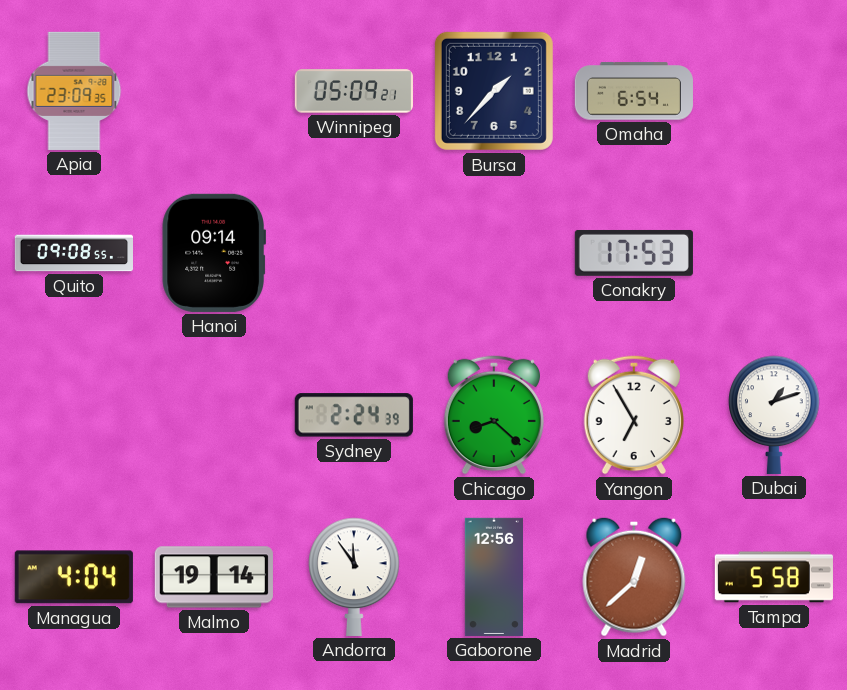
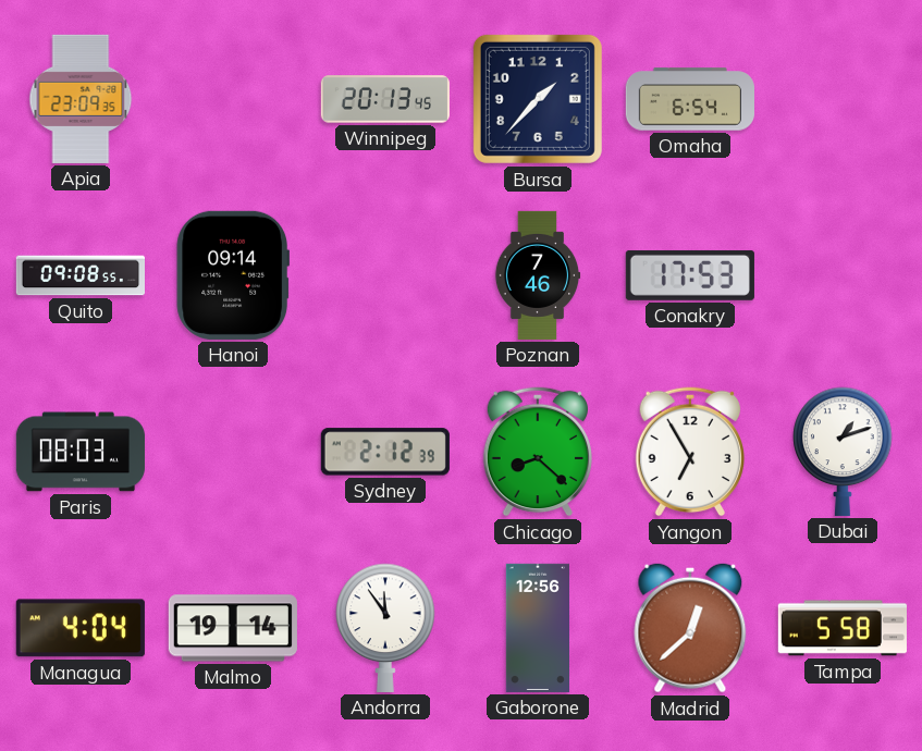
Winnipeg: 05:09 -> 20:13 (385, 99)
Poznan: none -> 7:46 (538, 275)
Paris: none -> 08:03 (81, 452)
Sydney: 2:24 -> 2:12 (385, 452)
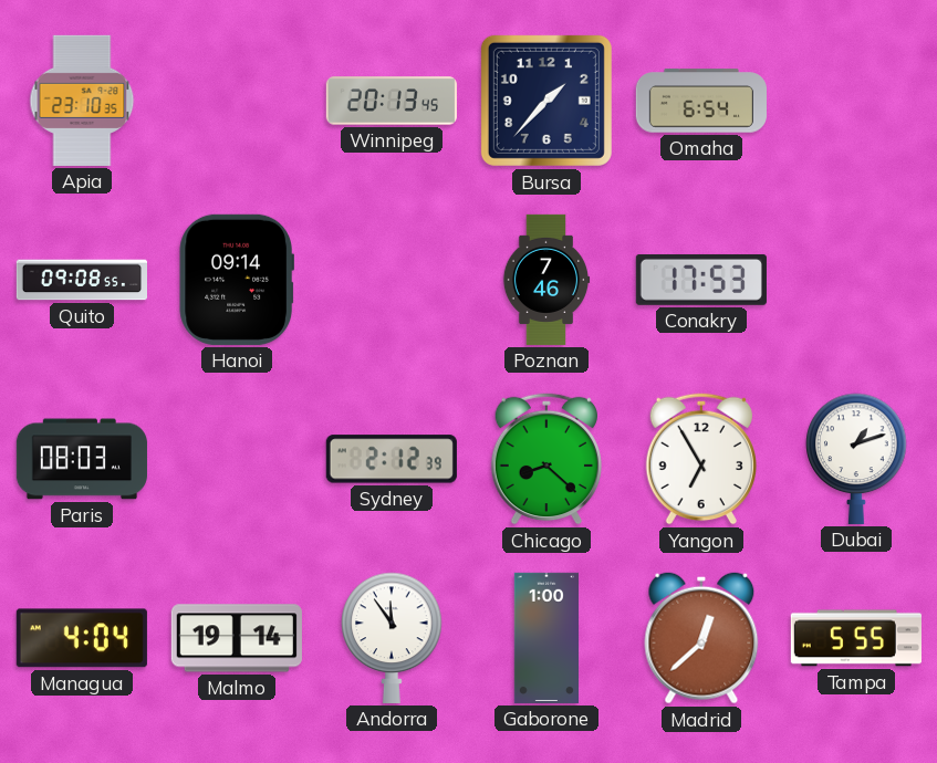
Apia: 23:09 -> 23:10 (82, 101)
Gaborone: 12:56 -> 1:00 (545, 638)
Tampa: 5:58 -> 5:55 (856, 638)
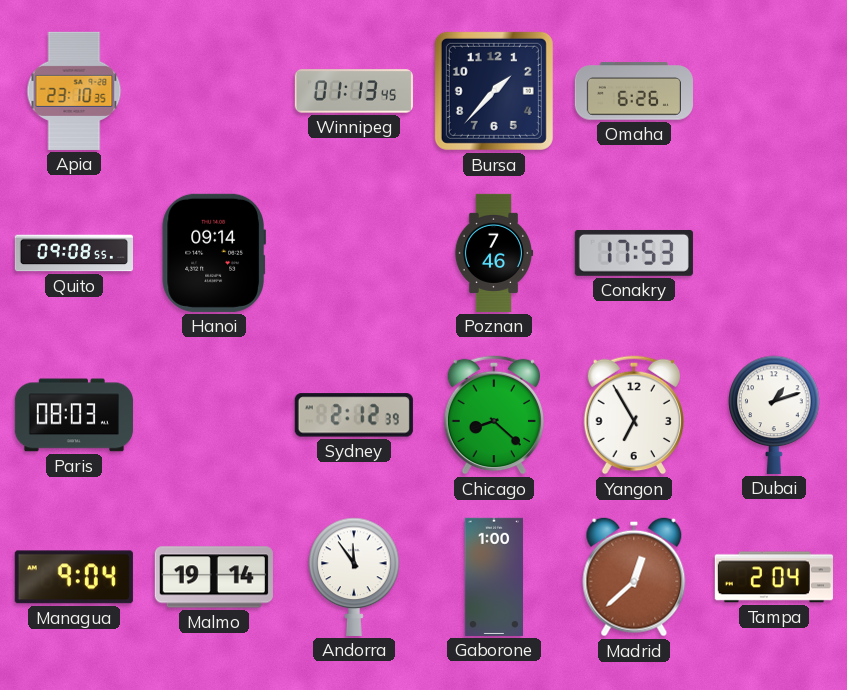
Winnipeg: 20:13 -> 01:13 (354, 91)
Omaha: 6:54 -> 6:26 (634, 91)
Managua: 4:04 -> 9:04 (74, 577)
Tampa: 5:55 -> 2:04 (774, 577)
